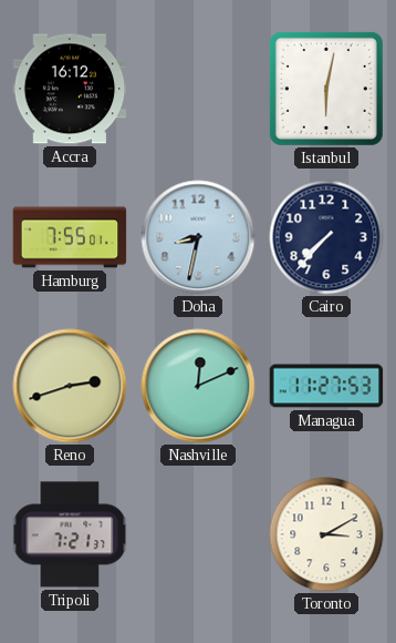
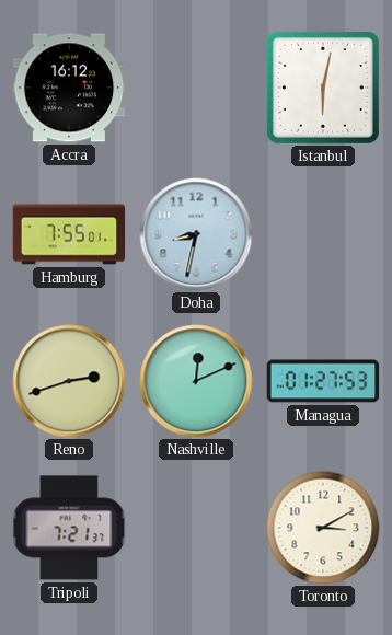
Cairo: 7:37 -> none (326, 237)
Managua: 11:27 -> 01:27 (323, 381)
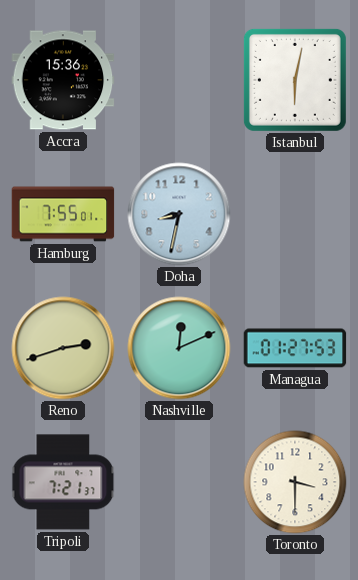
Accra: 16:12 -> 15:36 (63, 80)
Toronto: 3:10 -> 3:30 (295, 482)
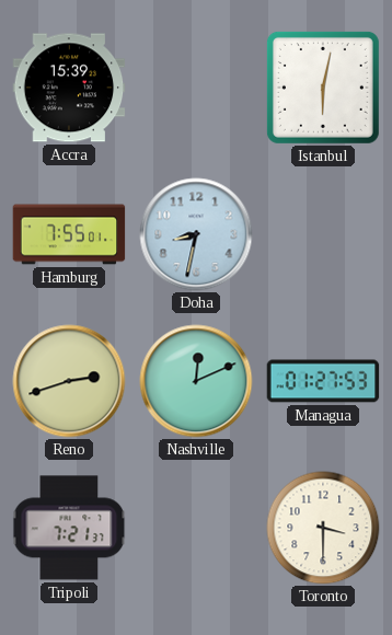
Accra: 15:36 -> 15:39 (69, 88)
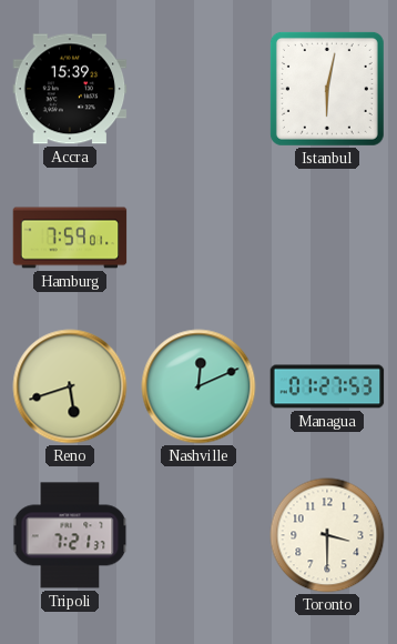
Hamburg: 7:55 -> 7:59 (70, 238)
Doha: 8:32 -> none (196, 234)
Reno: 2:42 -> 5:42 (70, 386)
